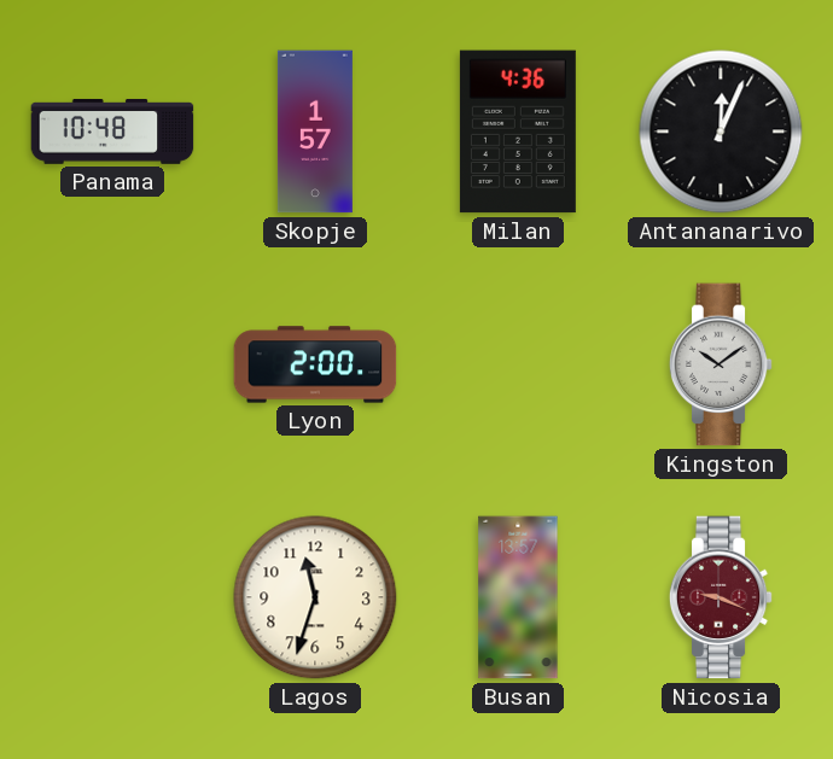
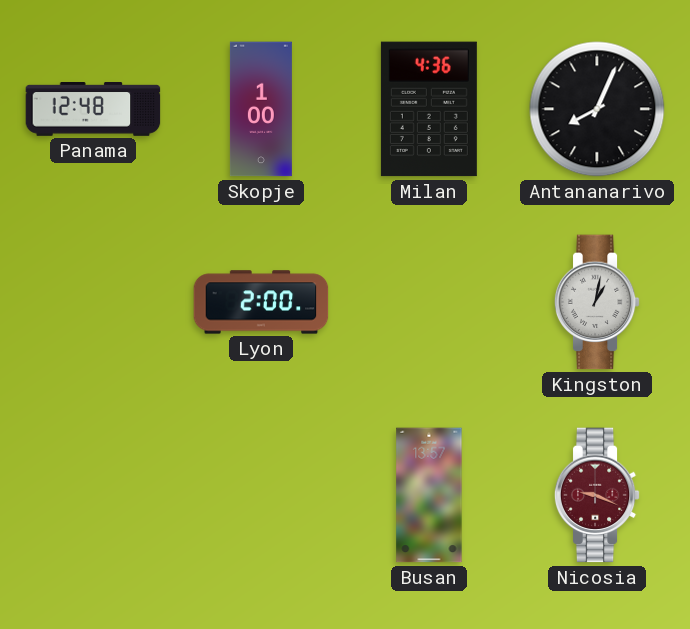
Panama: 10:48 -> 12:48 (93, 110)
Skopje: 1:57 -> 1:00 (261, 109)
Antananarivo: 12:04 -> 8:04 (597, 109)
Kingston: 10:09 -> 1:02 (597, 302)
Lagos: 11:33 -> none (315, 597)
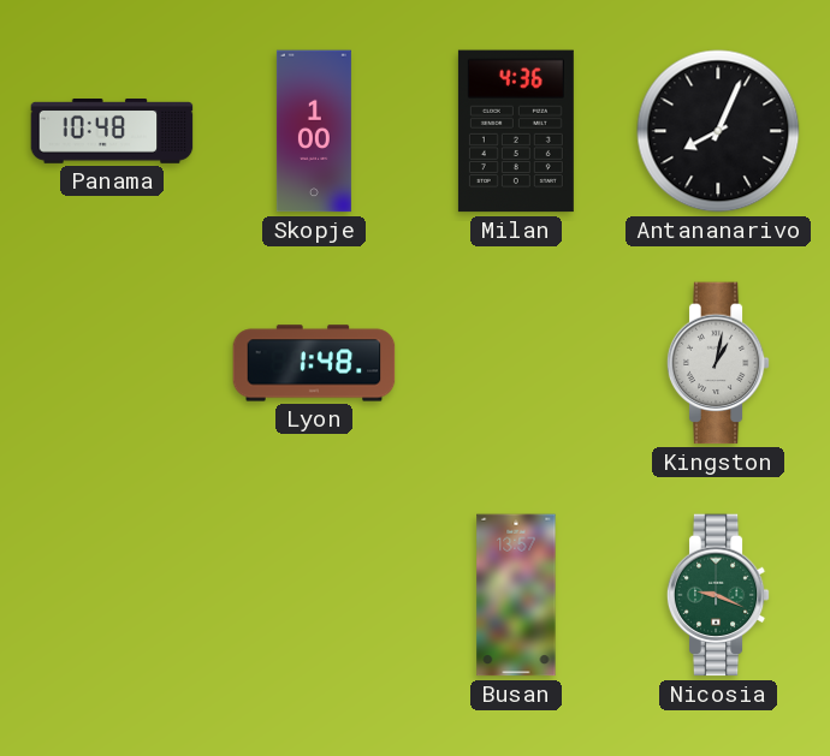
Panama: 12:48 -> 10:48 (112, 132)
Lyon: 2:00 -> 1:48 (314, 363)
Nicosia dial: burgundy -> green (718, 595)
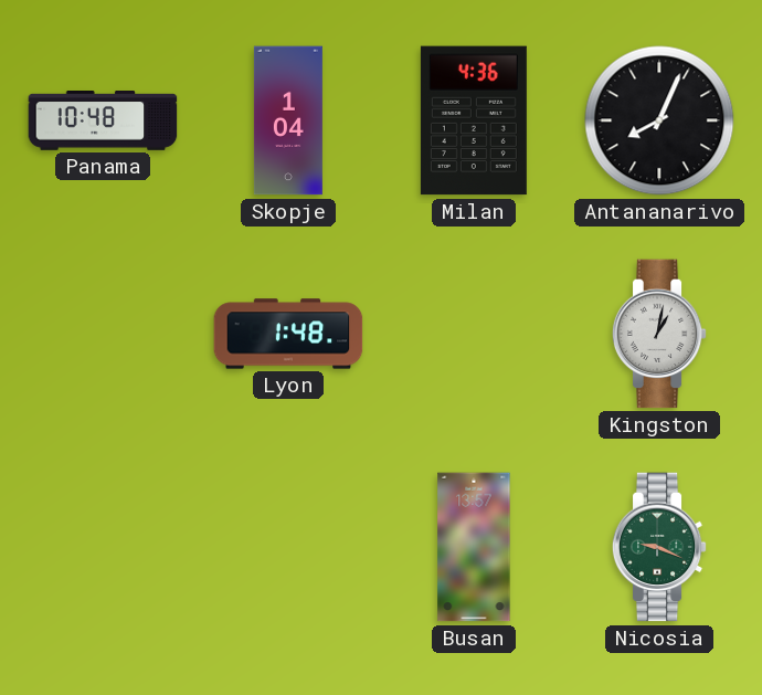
Skopje: 1:00 -> 1:04 (288, 120)
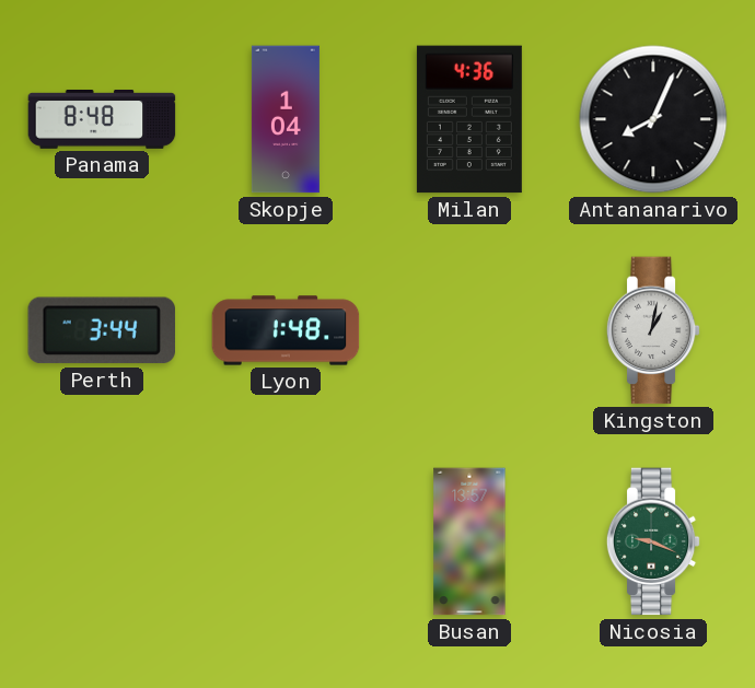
Panama: 10:48 -> 8:48 (102, 120)
Perth: none -> 3:44 (101, 330)
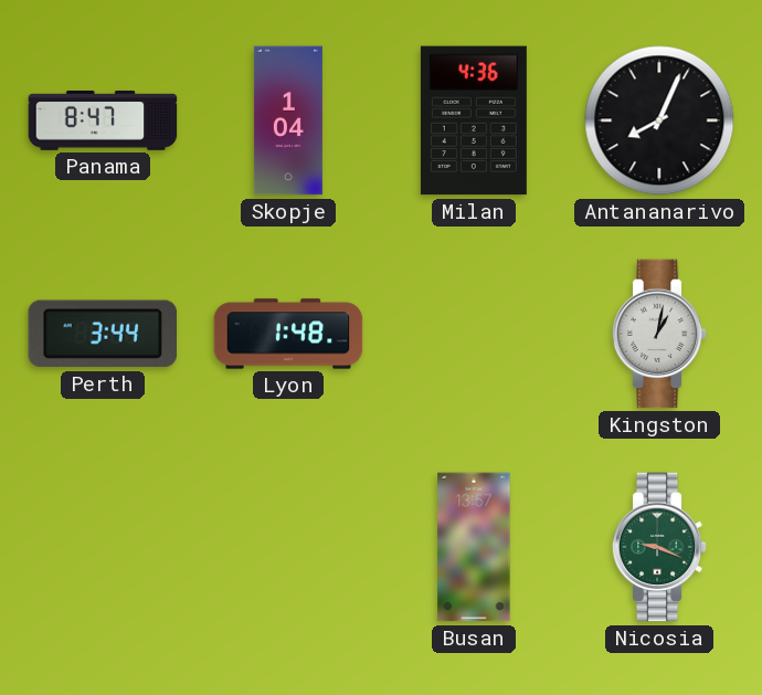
Panama: 8:48 -> 8:47 (103, 122)
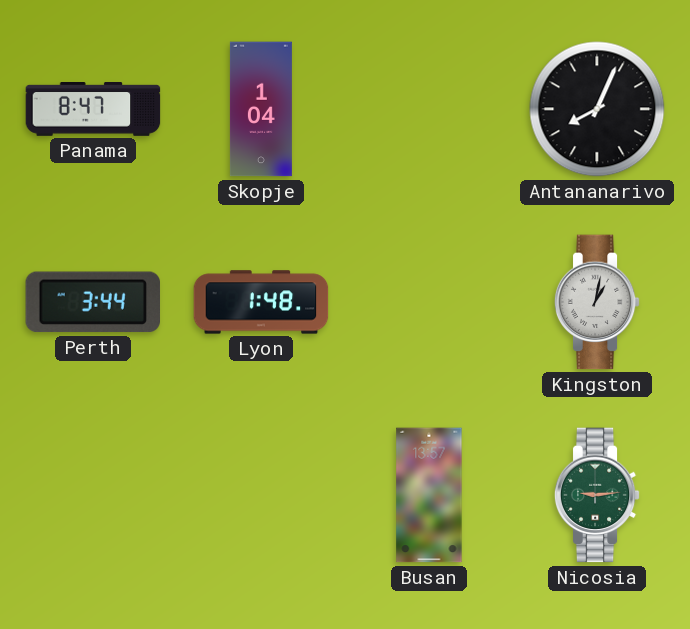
Milan: 4:36 -> none (474, 120)
Nicosia: 9:19 -> 9:14 (597, 495)
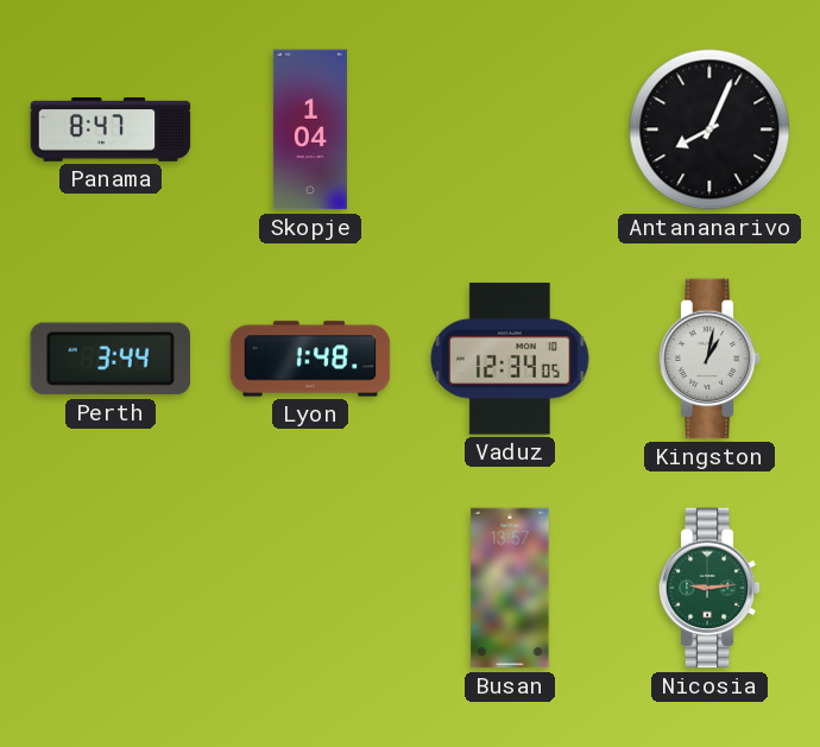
Vaduz: none -> 12:34 (510, 359)
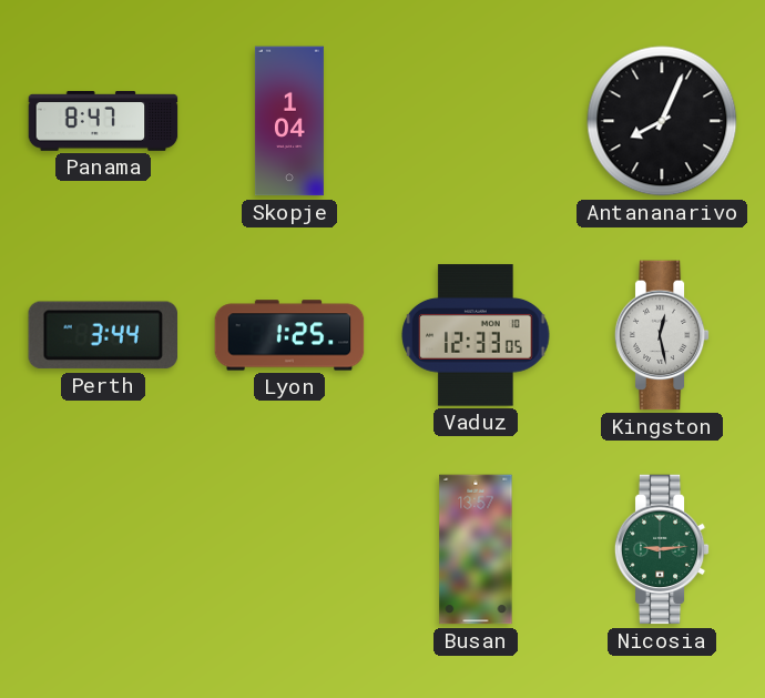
Lyon: 1:48 -> 1:25 (289, 335)
Vaduz: 12:34 -> 12:33 (476, 335)
Kingston: 1:02 -> 12:28 (662, 335)
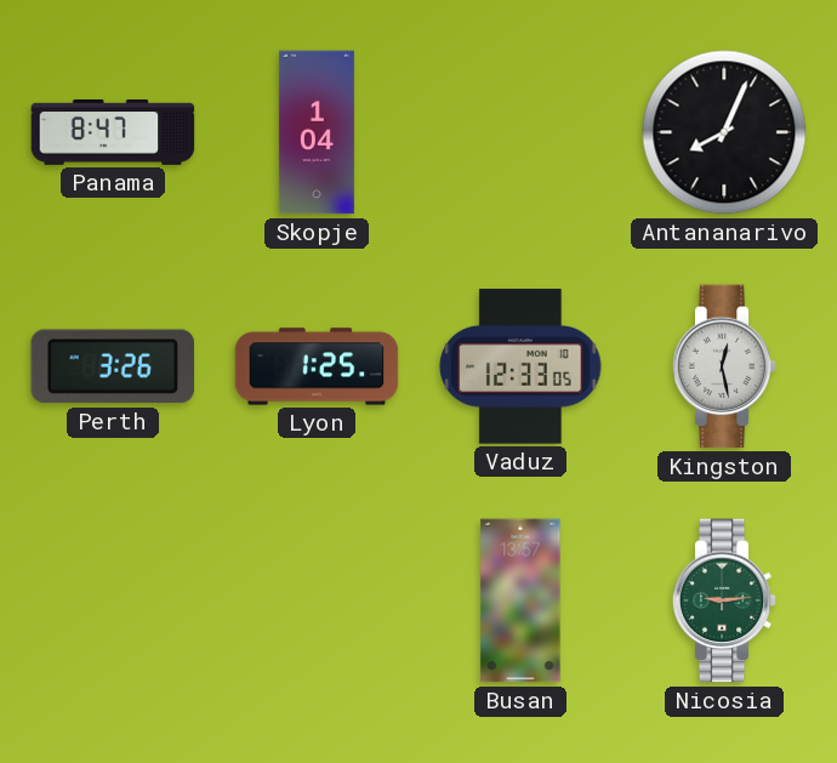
Perth: 3:44 -> 3:26 (112, 366)
